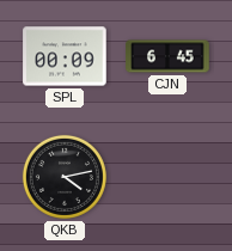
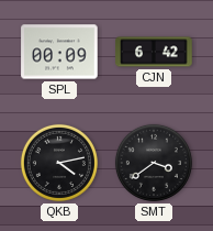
CJN: 6:45 -> 6:42 (154, 52)
SMT: none -> 3:39 (154, 163)
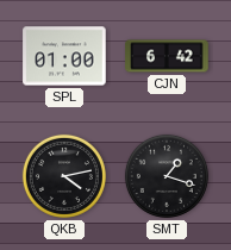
SPL: 00:09 -> 01:00 (64, 56)
SMT: 3:39 -> 1:18 (167, 176)
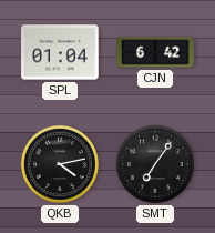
SPL: 01:00 -> 01:04 (60, 52)
SMT: 1:18 -> 7:06 (155, 164)
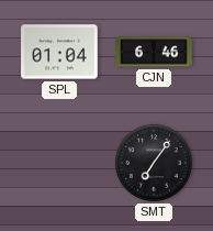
CJN: 6:42 -> 6:46 (154, 52)
QKB: 4:13 -> none (60, 164)
